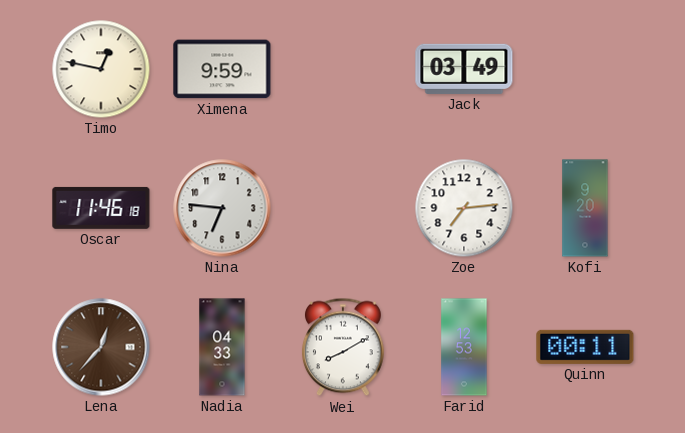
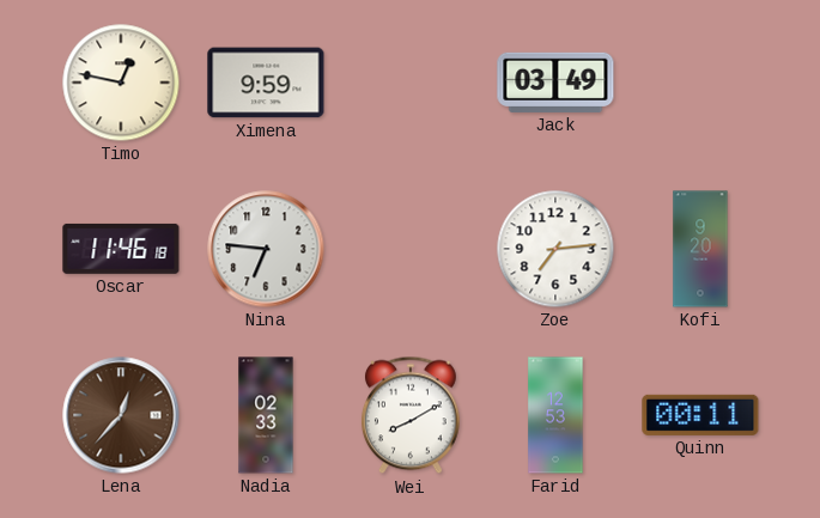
Nadia: 04:33 -> 02:33 (266, 415)
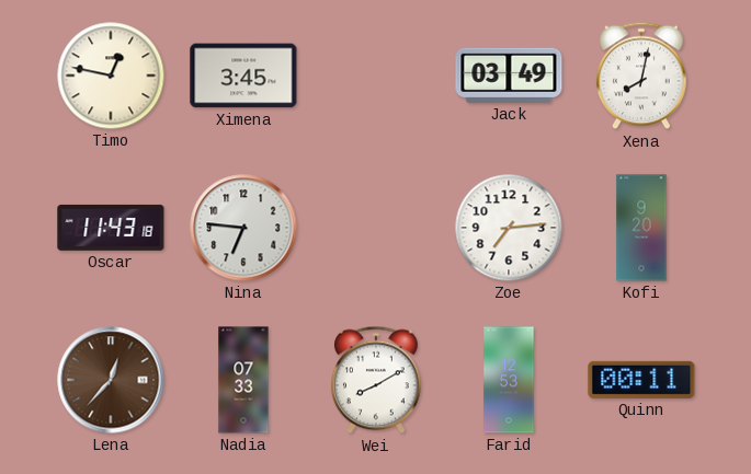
Ximena: 9:59 -> 3:45 (243, 76)
Xena: none -> 8:02 (641, 76)
Oscar: 11:46 -> 11:43 (111, 228)
Nadia: 02:33 -> 07:33 (243, 380)
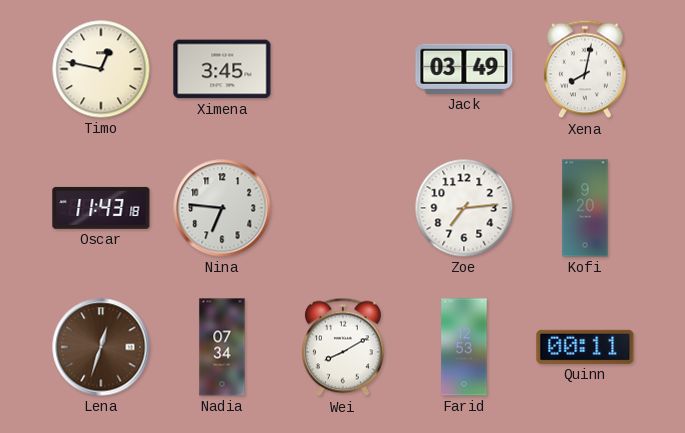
Lena: 12:37 -> 12:33 (101, 347)
Nadia: 07:33 -> 07:34 (222, 347)
